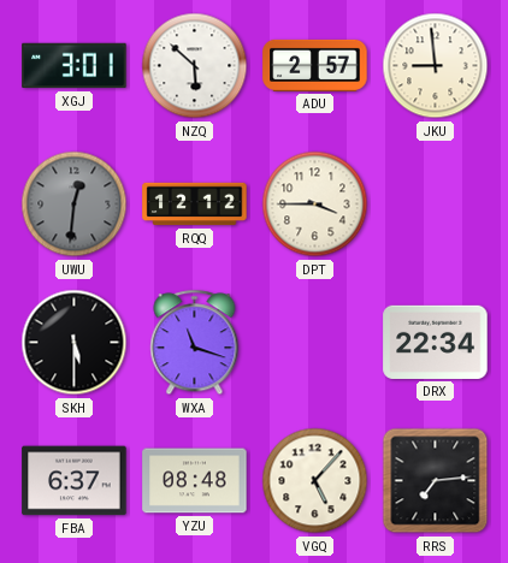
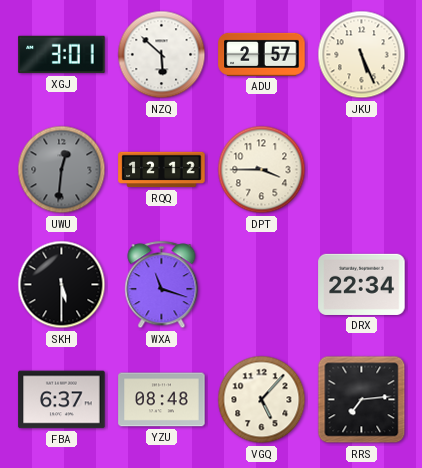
JKU: 8:59 -> 5:26 (362, 55)
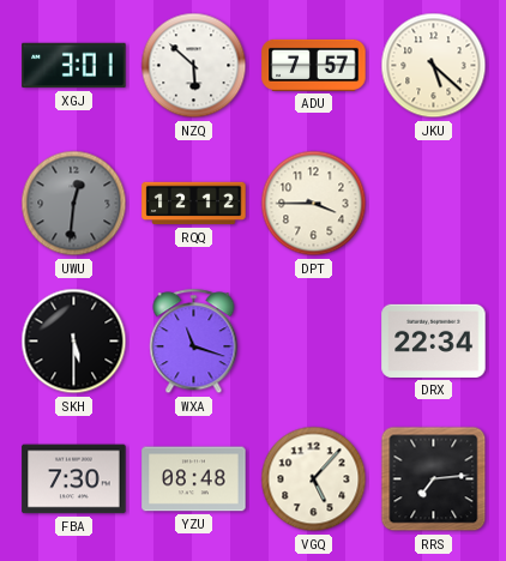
ADU: 2:57 -> 7:57 (314, 65)
JKU: 5:26 -> 5:22 (434, 66)
FBA: 6:37 -> 7:30 (74, 479)
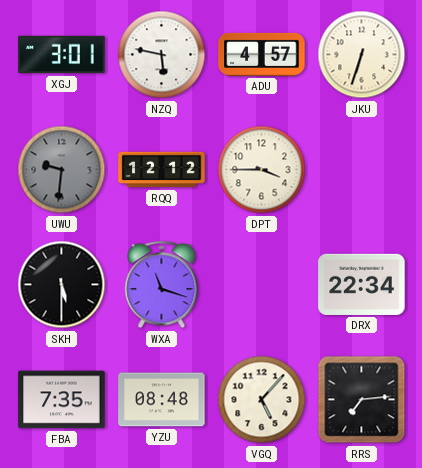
NZQ: 5:52 -> 5:47 (162, 55)
ADU: 7:57 -> 4:57 (262, 54)
JKU: 5:22 -> 6:33 (362, 55)
UWU: 12:31 -> 9:31 (62, 170)
FBA: 7:30 -> 7:35 (62, 400)
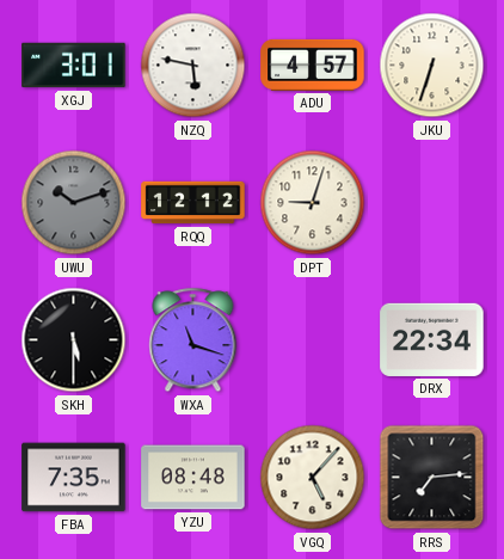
UWU: 9:31 -> 10:12 (74, 203)
DPT: 3:45 -> 9:03 (313, 203)
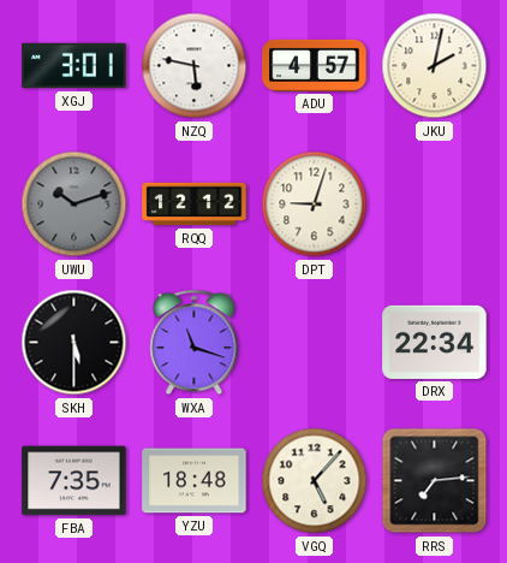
JKU: 6:33 -> 2:02 (435, 66)
YZU: 08:48 -> 18:48 (195, 481)
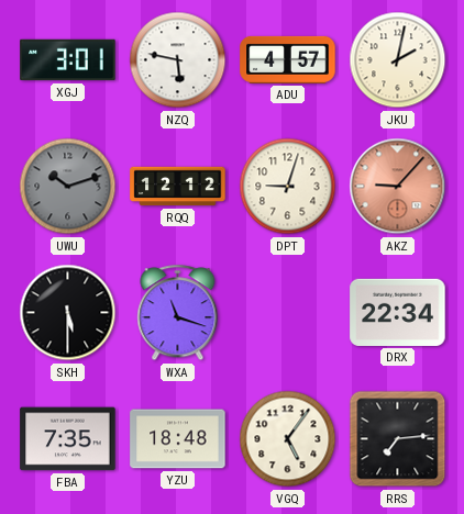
AKZ: none -> 9:07 (398, 187)
VGQ: 5:07 -> 5:06 (288, 439)
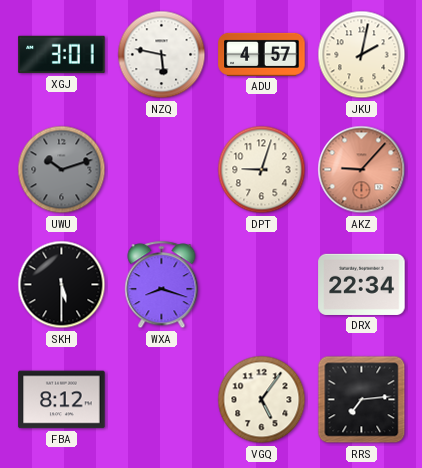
RQQ: 12:12 -> none (178, 187)
WXA: 11:18 -> 8:18 (162, 285)
FBA: 7:35 -> 8:12 (62, 400)
YZU: 18:48 -> none (178, 439)
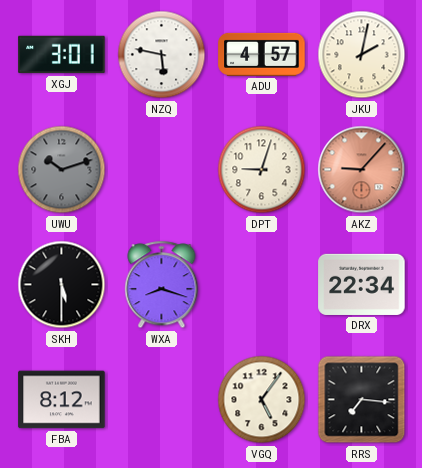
RRS: 7:14 -> 7:16 (362, 400)
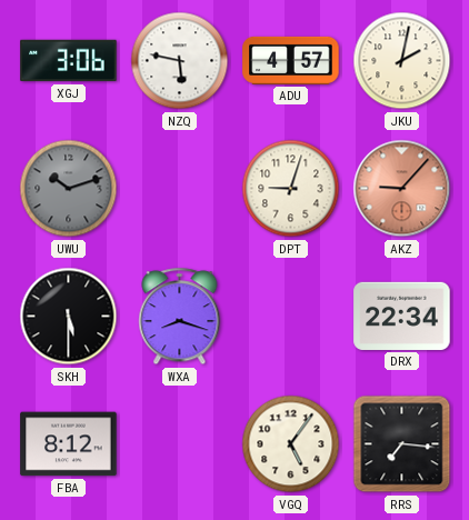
XGJ: 3:01 -> 3:06 (69, 61)
